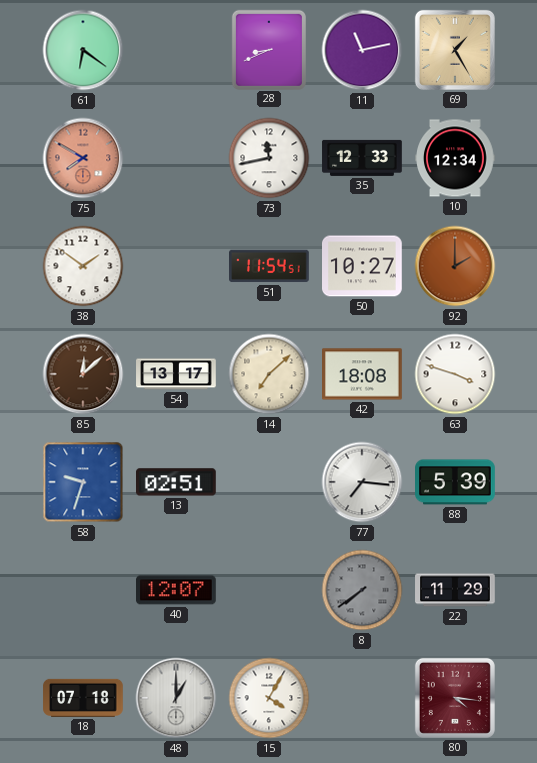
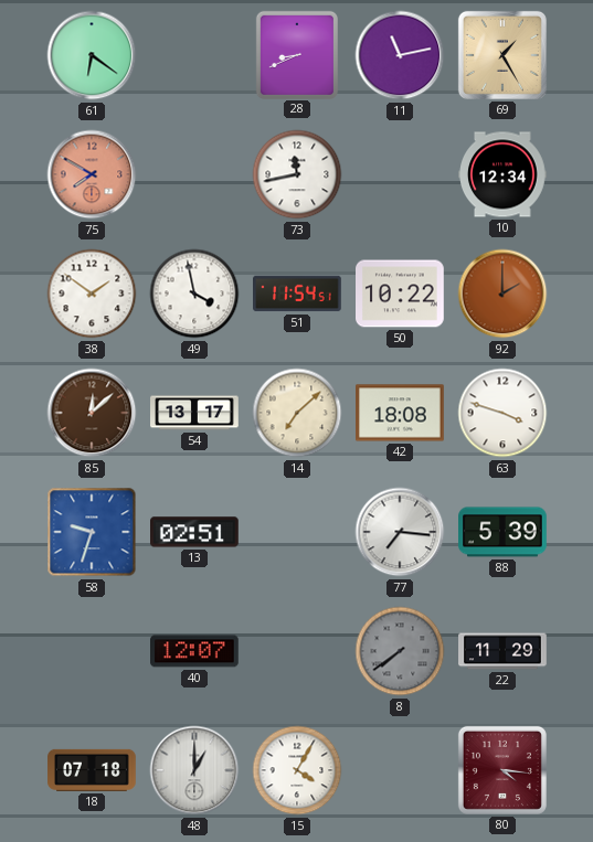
35: 12:33 -> none (362, 158)
49: none -> 3:58 (194, 294)
50: 10:27 -> 10:22 (401, 294)
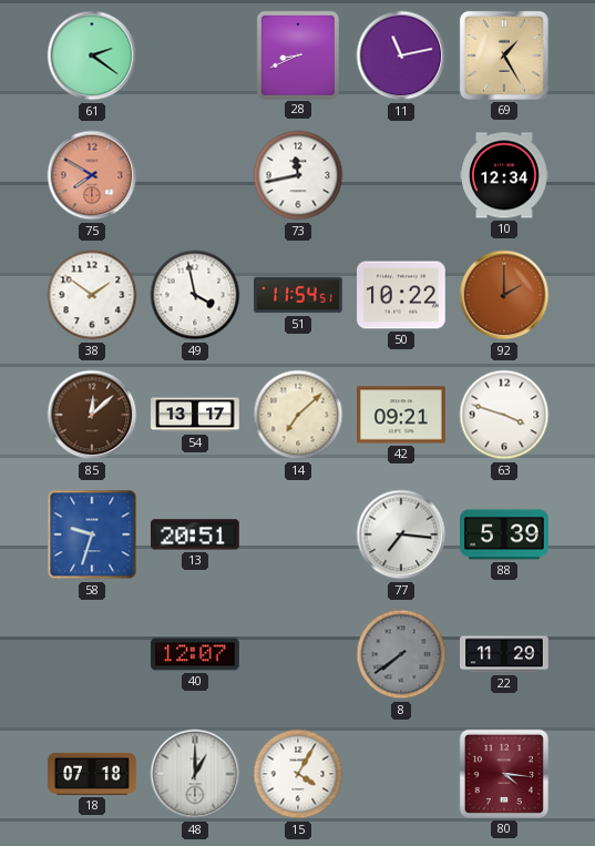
61: 6:21 -> 2:21 (92, 55)
42: 18:08 -> 09:21 (401, 415)
13: 02:51 -> 20:51 (196, 534)
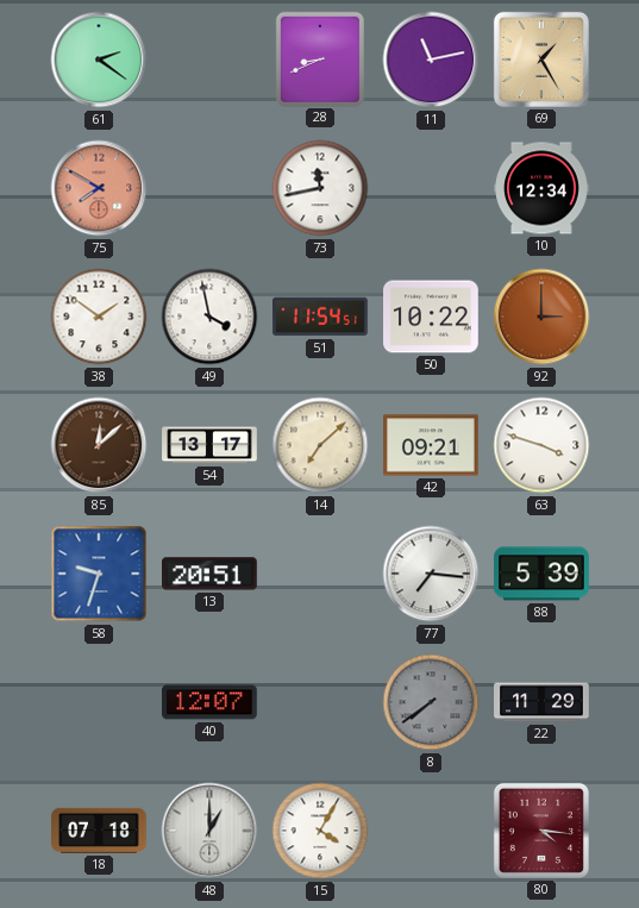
92: 2:00 -> 3:00 (541, 317)
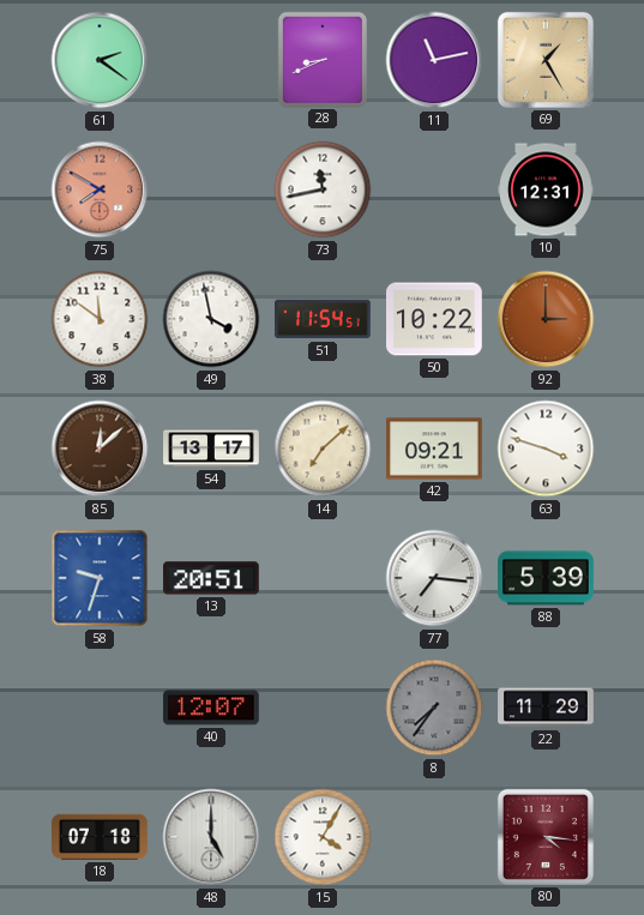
10: 12:34 -> 12:31 (546, 189)
38: 1:51 -> 11:51 (100, 319)
8: 7:39 -> 7:36 (434, 708)
48: 1:00 -> 5:00 (211, 837)
